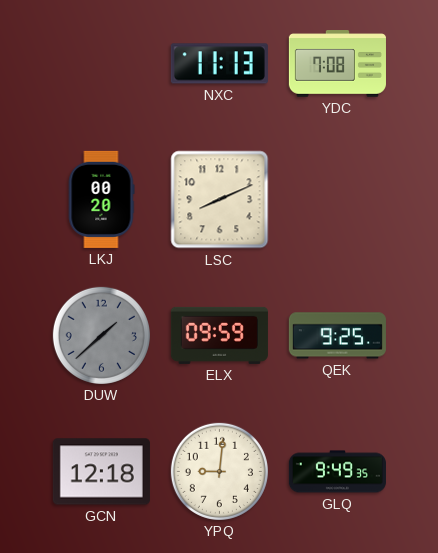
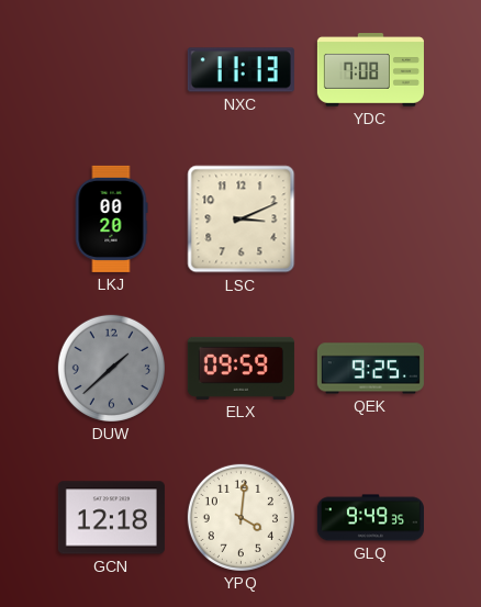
LSC: 8:11 -> 3:11 (242, 220)
YPQ: 9:01 -> 4:01 (240, 517)
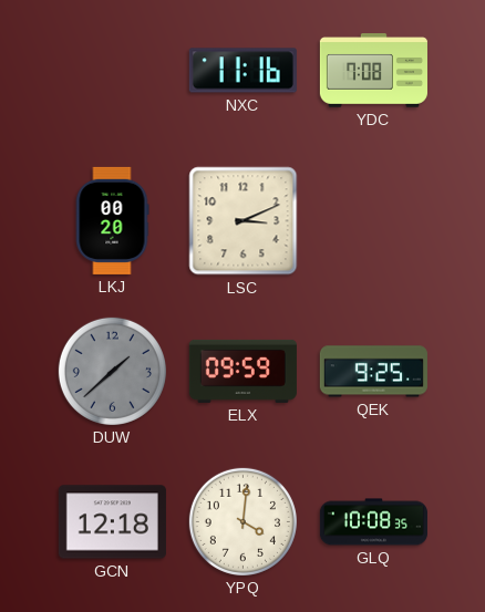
NXC: 11:13 -> 11:16 (242, 71)
GLQ: 9:49 -> 10:08 (373, 522)
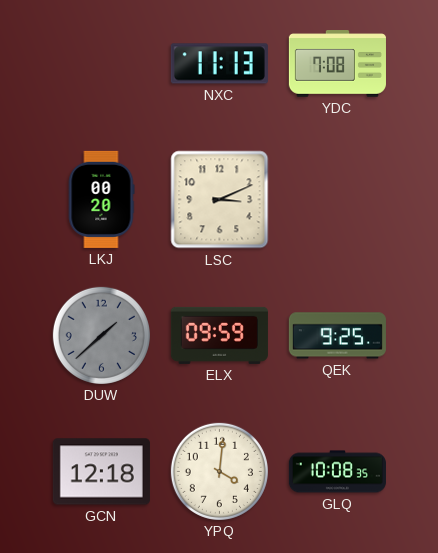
NXC: 11:16 -> 11:13 (219, 64)
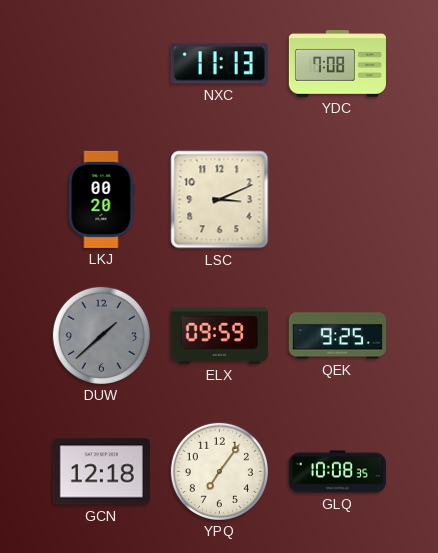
YPQ: 4:01 -> 7:06 (219, 471)
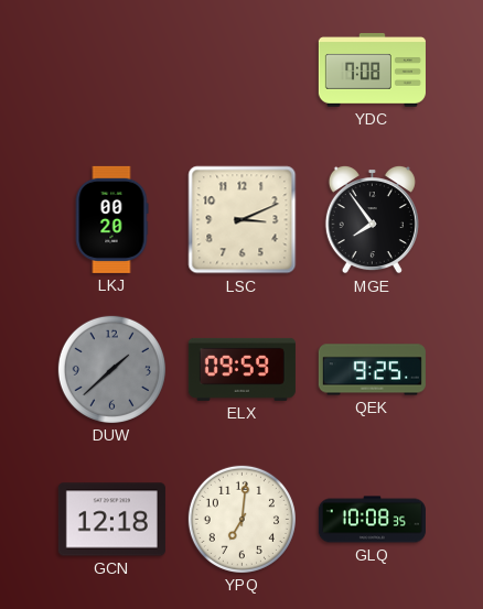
NXC: 11:13 -> none (219, 64)
MGE: none -> 7:54 (372, 219)
YPQ: 7:06 -> 7:01 (241, 519)
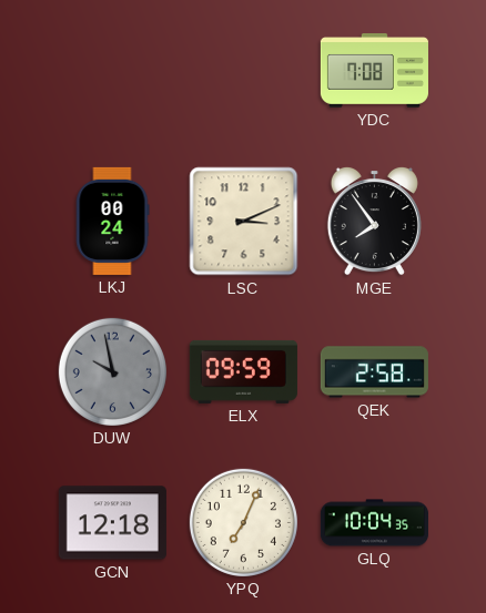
LKJ: 00:20 -> 00:24 (112, 221)
DUW: 1:38 -> 9:58 (112, 371)
QEK: 9:25 -> 2:58 (374, 372)
YPQ: 7:01 -> 7:04 (243, 522)
GLQ: 10:08 -> 10:04 (374, 523)
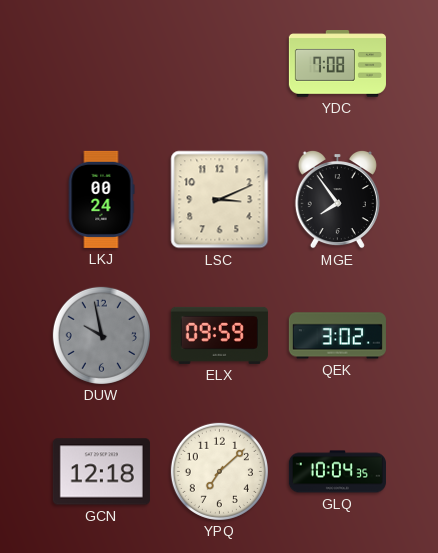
QEK: 2:58 -> 3:02 (337, 336)
YPQ: 7:04 -> 7:08 (219, 471)
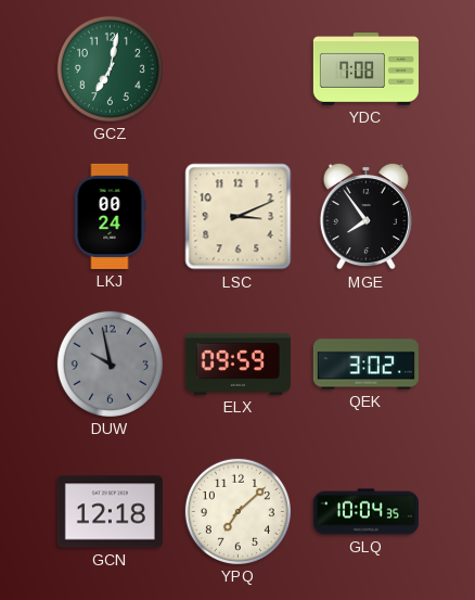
GCZ: none -> 7:02 (110, 68)
